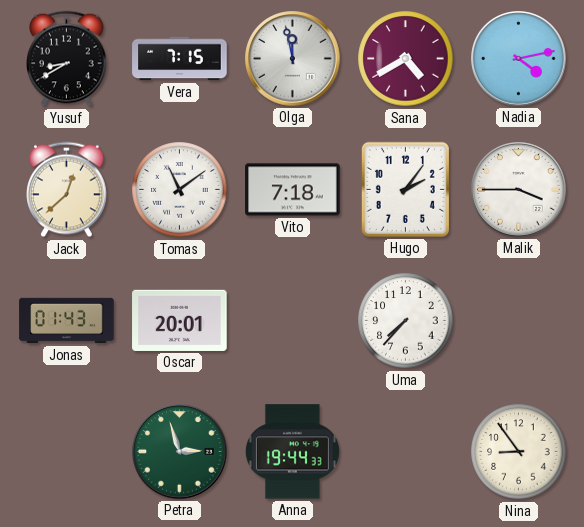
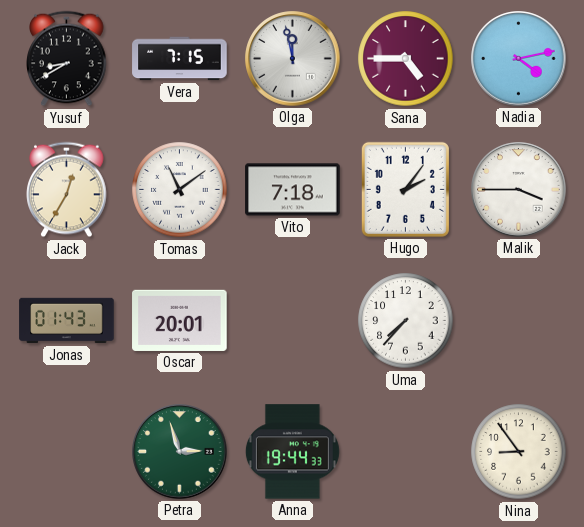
Sana: 4:40 -> 4:45 (406, 59)
Jack: 12:38 -> 12:35 (67, 190)
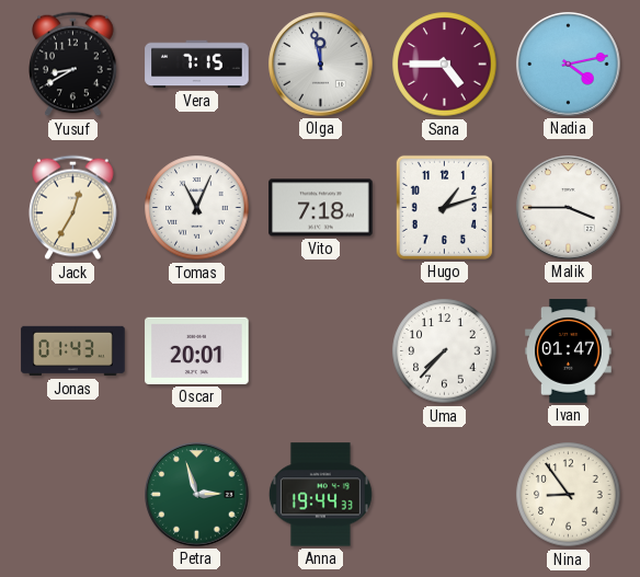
Tomas: 11:09 -> 11:04 (197, 208)
Hugo: 2:06 -> 1:12 (444, 207)
Ivan: none -> 01:47 (569, 351)
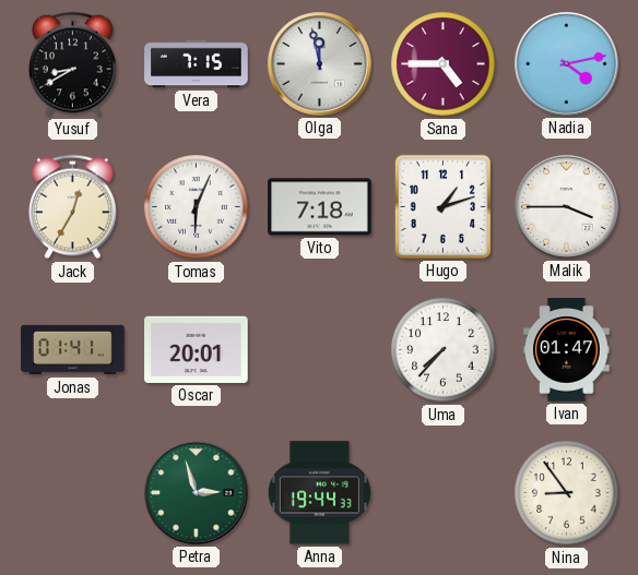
Tomas: 11:04 -> 6:04 (197, 207)
Jonas: 01:43 -> 01:41 (73, 350)
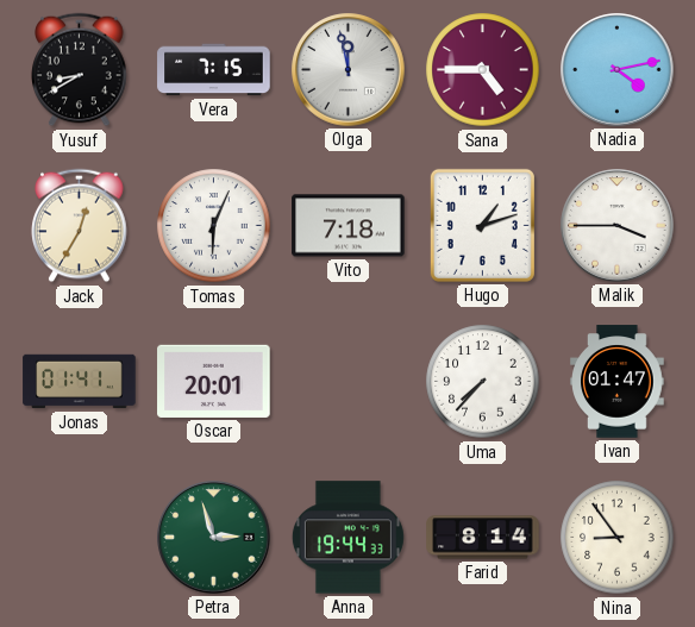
Farid: none -> 8:14 (483, 538)
